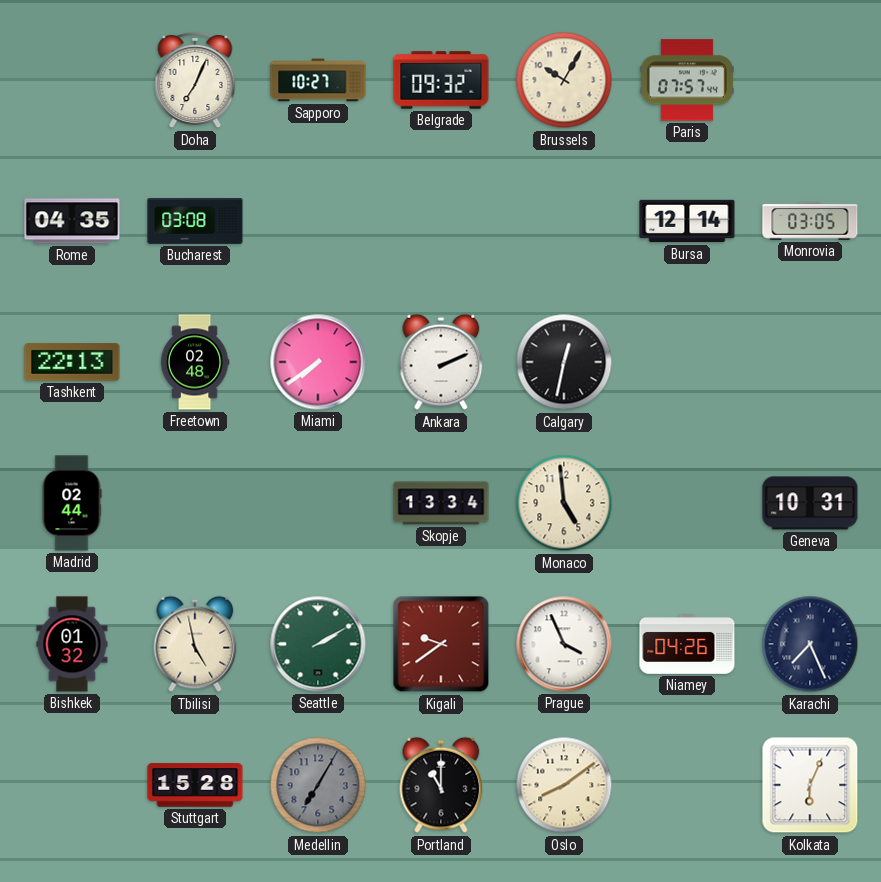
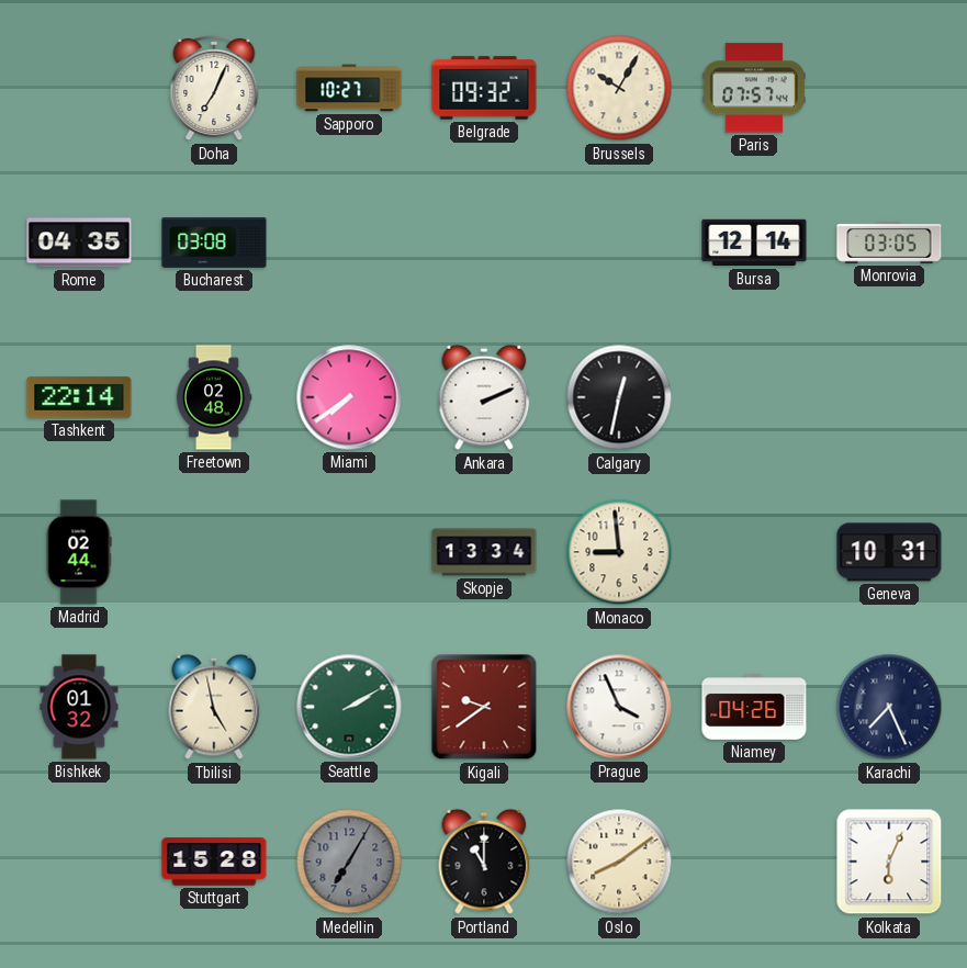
Tashkent: 22:13 -> 22:14 (79, 397)
Monaco: 4:59 -> 8:59 (619, 552)
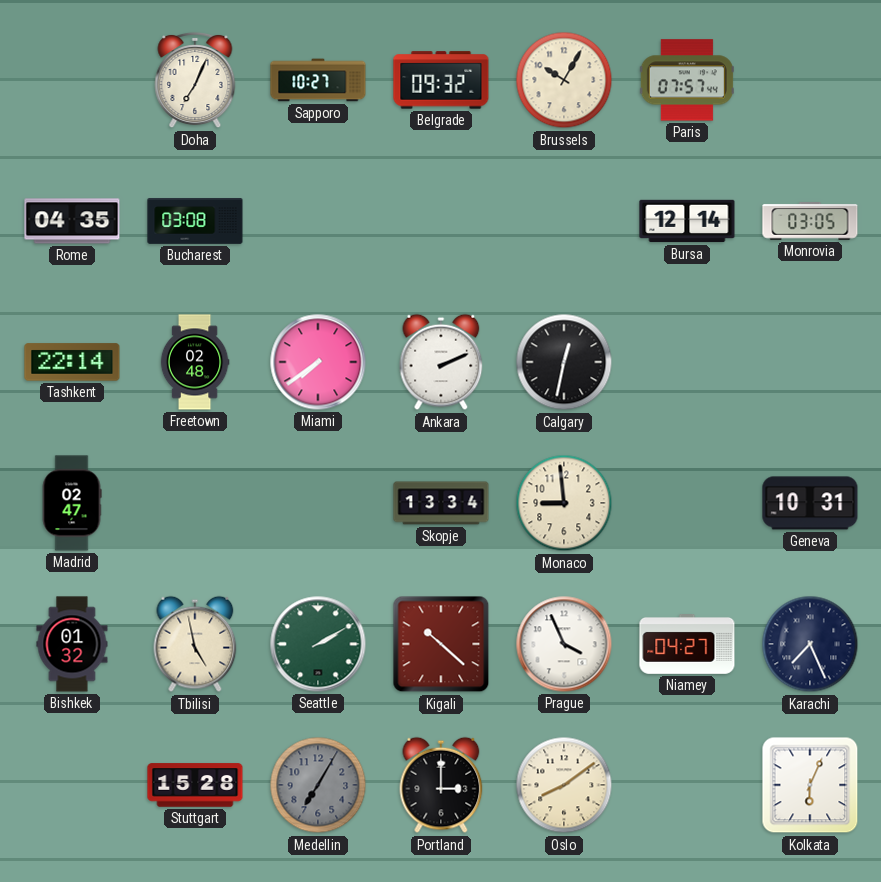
Madrid: 02:44 -> 02:47 (72, 503)
Kigali: 9:39 -> 10:22 (441, 644)
Niamey: 04:26 -> 04:27 (687, 645)
Portland: 11:00 -> 3:00 (441, 785)
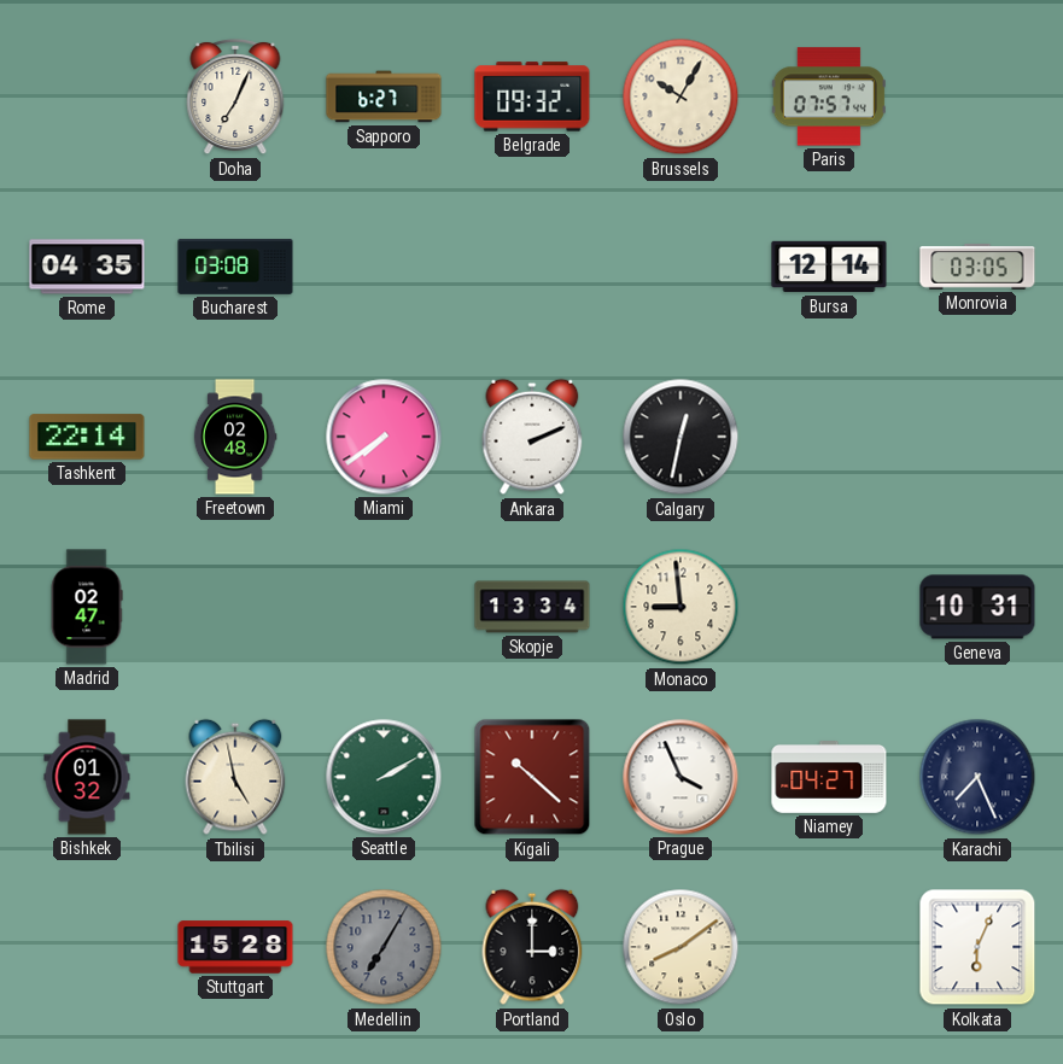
Sapporo: 10:27 -> 6:27 (384, 97)
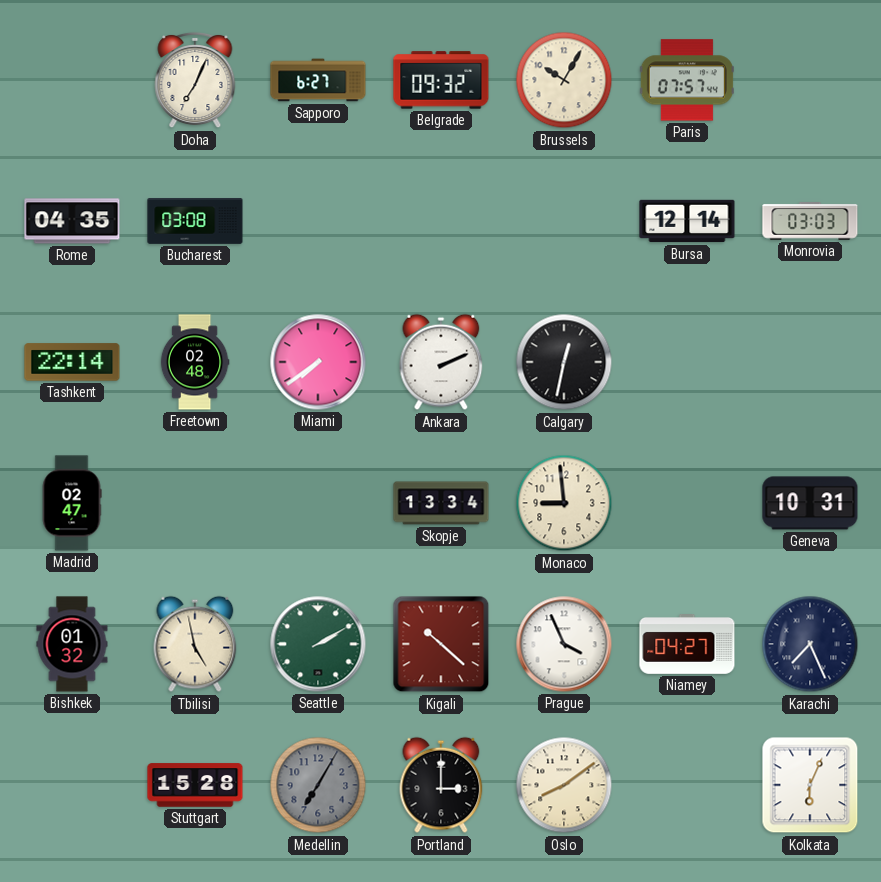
Monrovia: 03:05 -> 03:03 (810, 221)
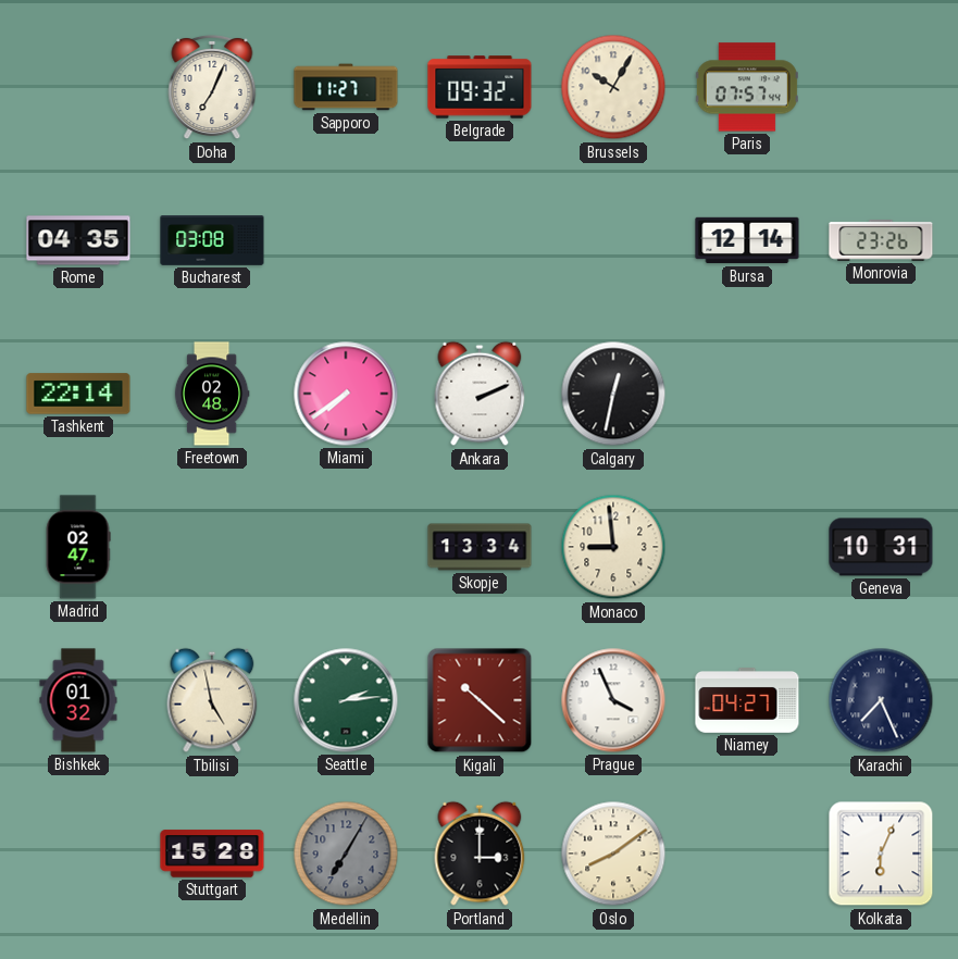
Sapporo: 6:27 -> 11:27 (346, 87)
Monrovia: 03:03 -> 23:26 (881, 240)
Seattle: 2:10 -> 2:14 (346, 700)
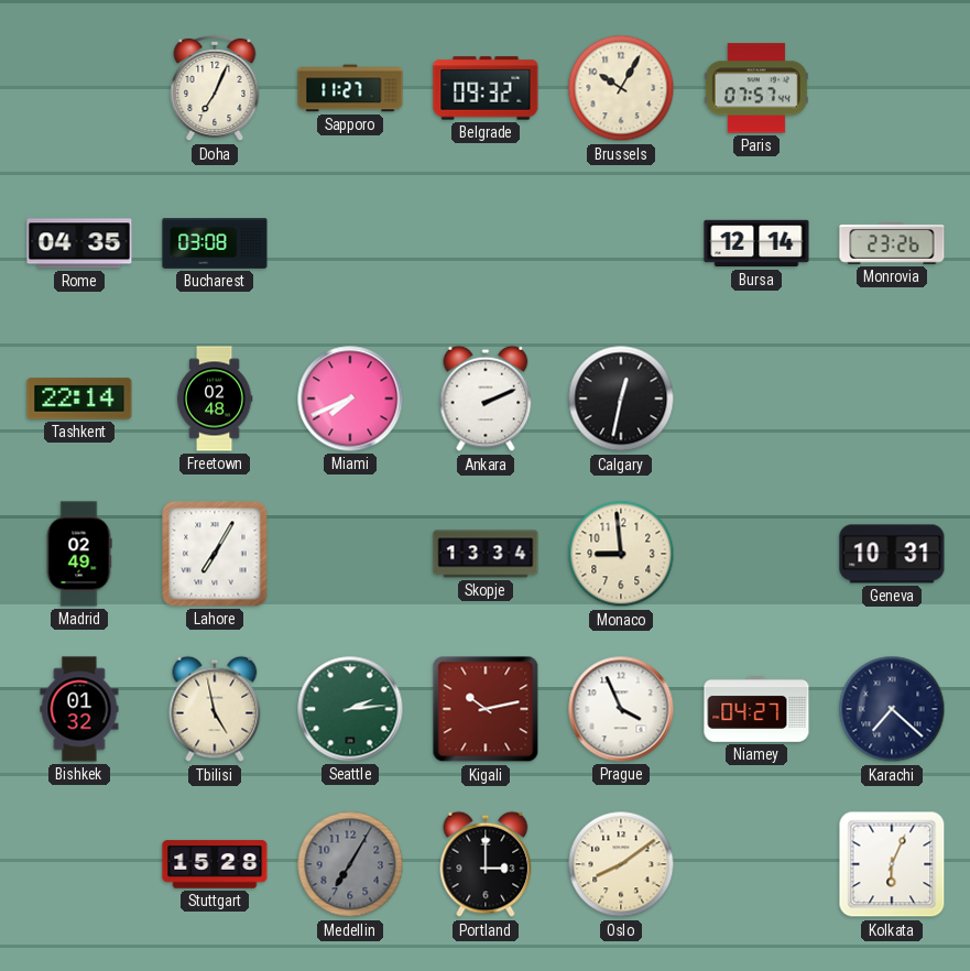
Miami: 7:39 -> 7:41 (350, 399)
Madrid: 02:47 -> 02:49 (79, 554)
Lahore: none -> 7:05 (215, 554)
Kigali: 10:22 -> 10:13 (486, 709)
Karachi: 7:26 -> 7:22 (892, 709)
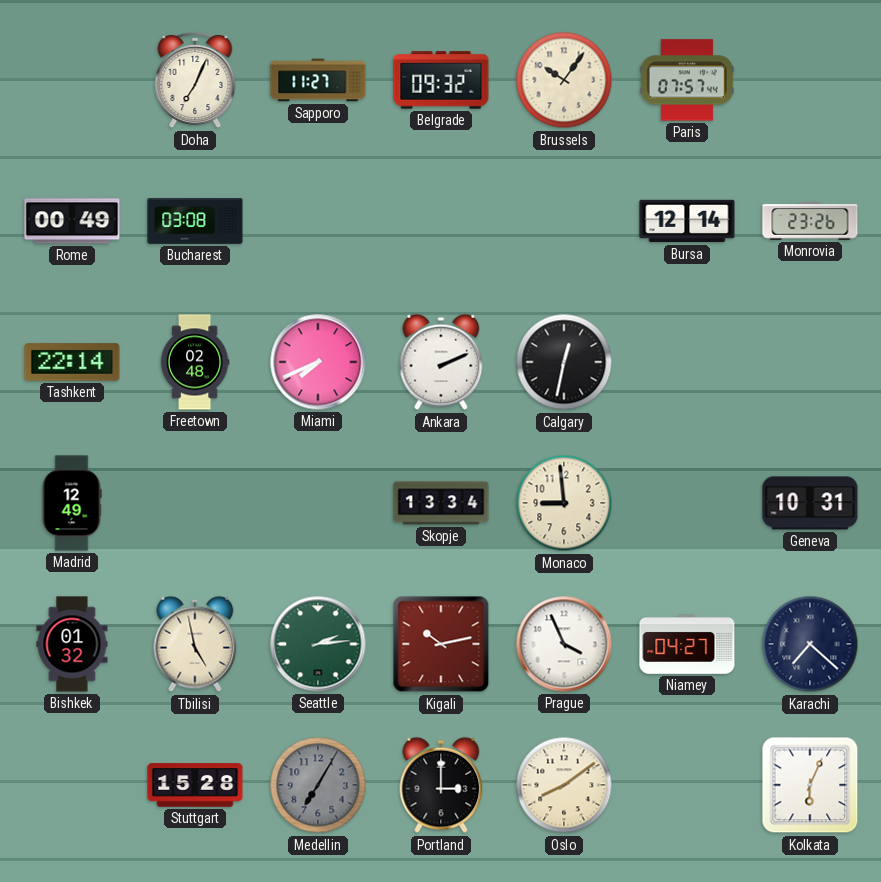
Brussels: 10:05 -> 10:06 (564, 80)
Rome: 04:35 -> 00:49 (72, 221)
Madrid: 02:49 -> 12:49 (72, 503)
Lahore: 7:05 -> none (215, 554)
